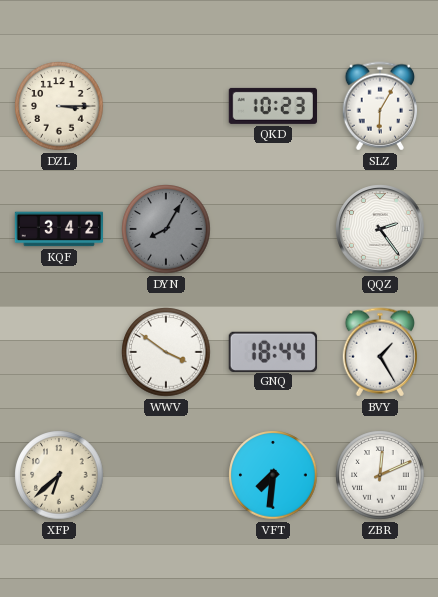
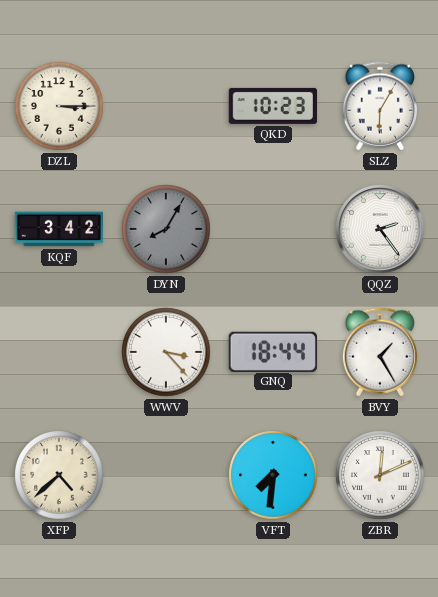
WWV: 3:51 -> 3:23 (166, 352)
XFP: 6:38 -> 4:38 (59, 475)
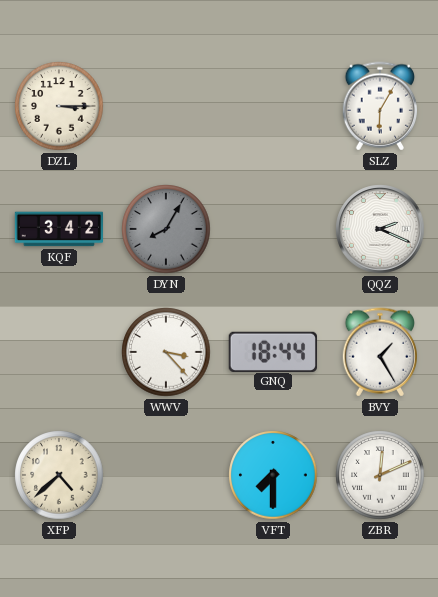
QKD: 10:23 -> none (272, 106)
QQZ: 2:24 -> 2:19 (380, 229)
VFT: 7:31 -> 7:30 (273, 475)
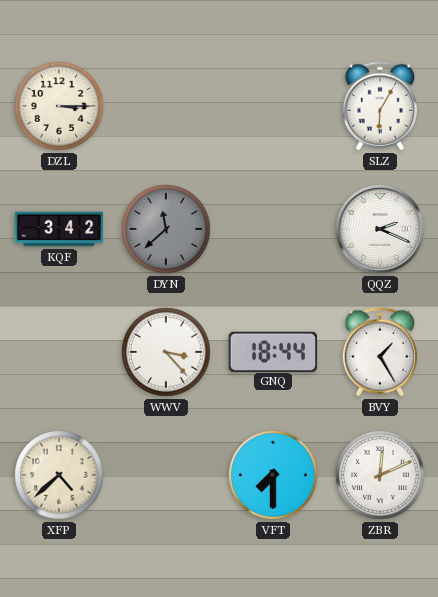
DYN: 8:05 -> 11:38 (166, 229)
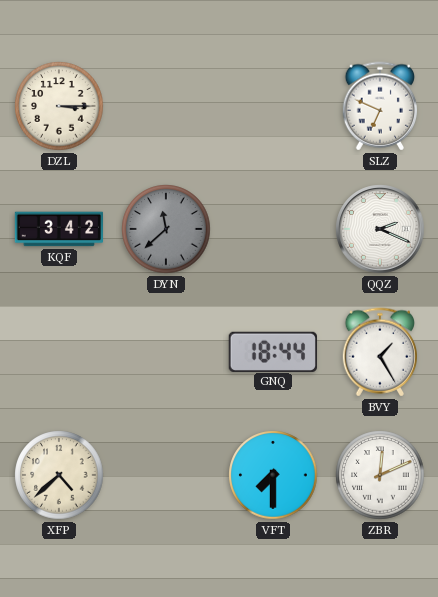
SLZ: 6:05 -> 6:49 (379, 106)
WWV: 3:23 -> none (166, 352)
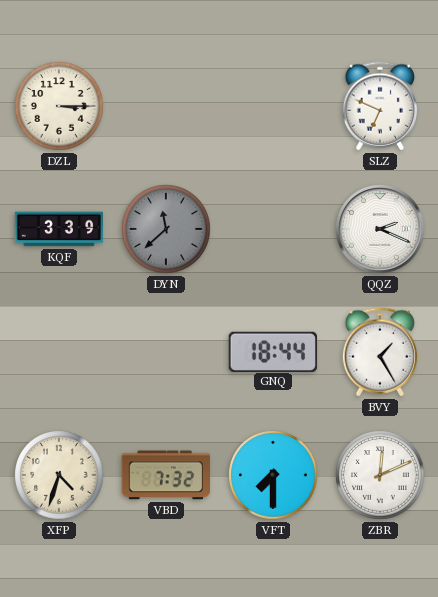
KQF: 3:42 -> 3:39 (58, 229)
XFP: 4:38 -> 4:33 (59, 475)
VBD: none -> 7:32 (165, 475)
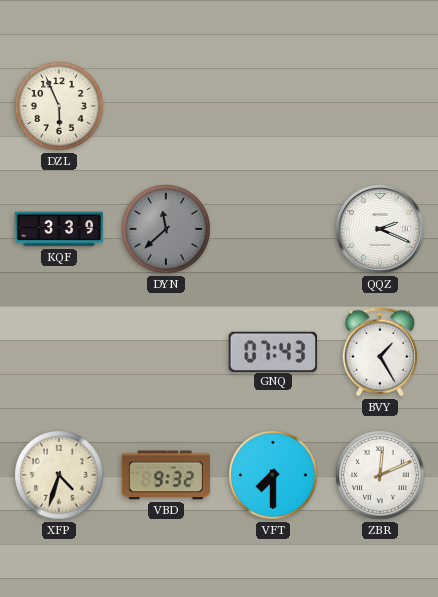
DZL: 3:15 -> 5:56 (59, 106)
SLZ: 6:49 -> none (379, 106)
GNQ: 18:44 -> 07:43 (273, 351)
VBD: 7:32 -> 9:32 (165, 475)
